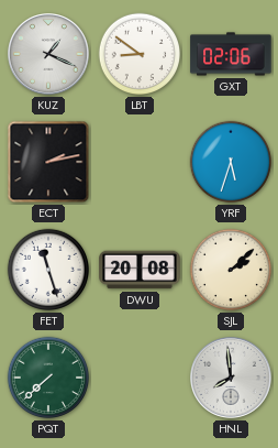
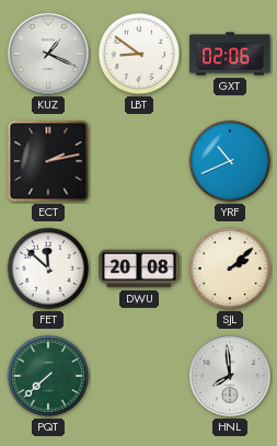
YRF: 5:33 -> 10:41 (230, 161)
FET: 11:27 -> 11:52 (48, 268)
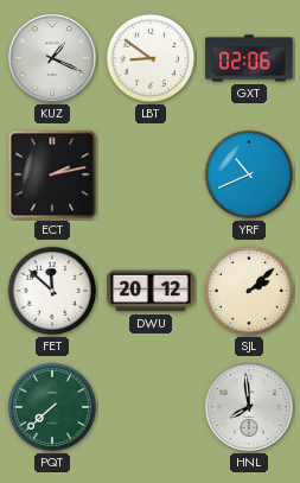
DWU: 20:08 -> 20:12 (151, 291)
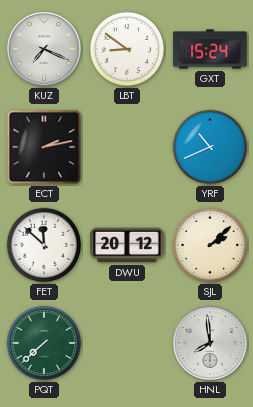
KUZ: 1:19 -> 7:19 (45, 50)
GXT: 02:06 -> 15:24 (210, 49)
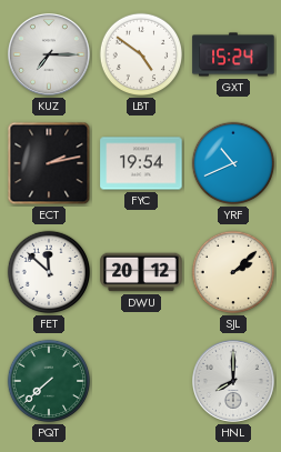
KUZ: 7:19 -> 7:15 (50, 56)
LBT: 8:51 -> 4:51 (141, 54)
FYC: none -> 19:54 (141, 163)
HNL: 7:59 -> 8:00 (234, 382)
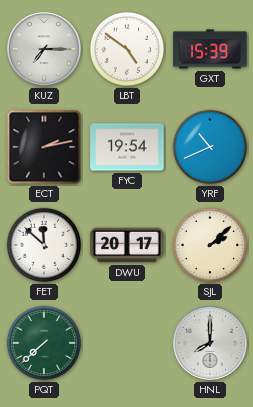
GXT: 15:24 -> 15:39 (210, 49)
DWU: 20:12 -> 20:17 (127, 245)
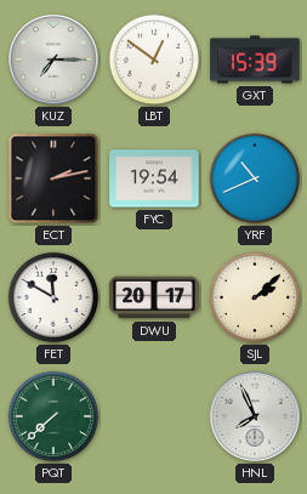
LBT: 4:51 -> 12:51 (154, 59)
FET: 11:52 -> 11:50 (53, 297)
HNL: 8:00 -> 7:56 (256, 418)
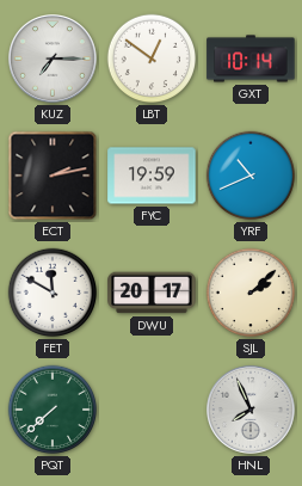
GXT: 15:39 -> 10:14 (251, 59)
FYC: 19:54 -> 19:59 (152, 176)
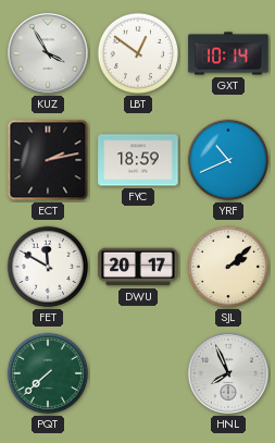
KUZ: 7:15 -> 3:55 (49, 54)
FYC: 19:59 -> 18:59 (138, 160)
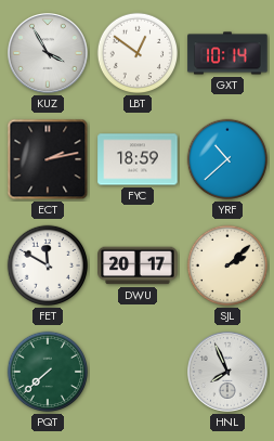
YRF: 10:41 -> 10:38 (227, 159)
